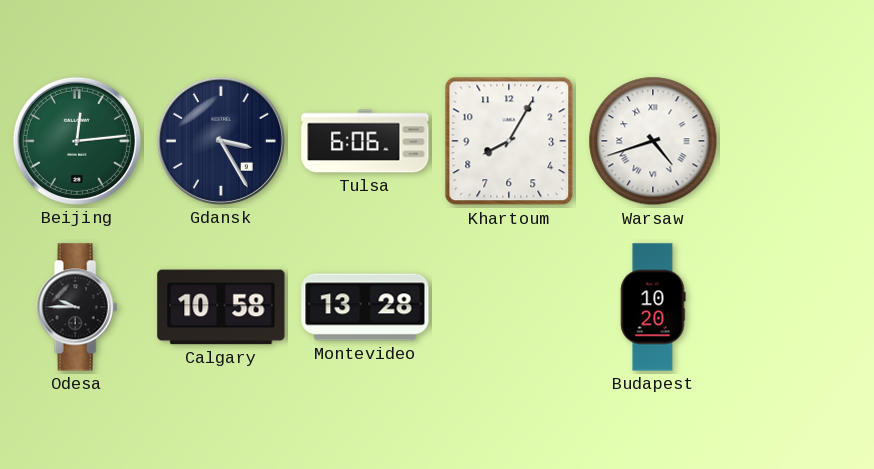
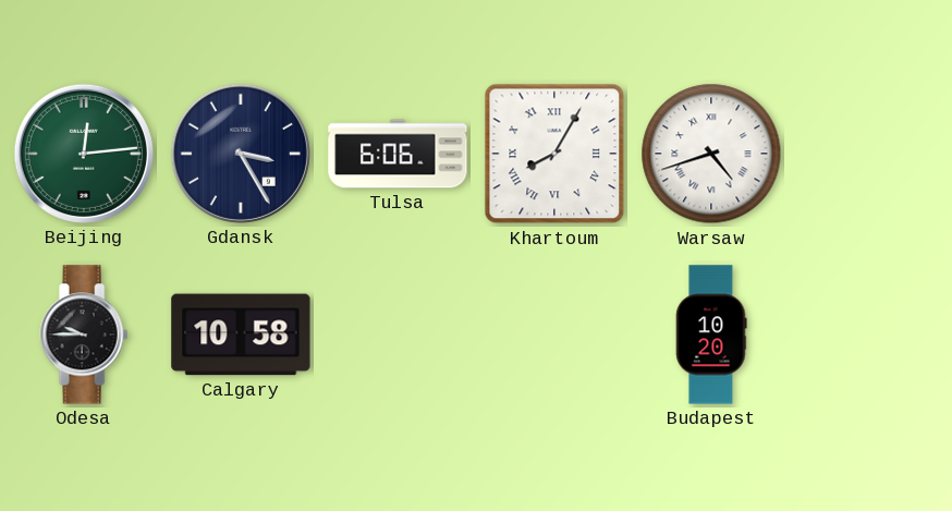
Khartoum numerals: Arabic -> Roman (554, 154)
Montevideo: 13:28 -> none (365, 307)
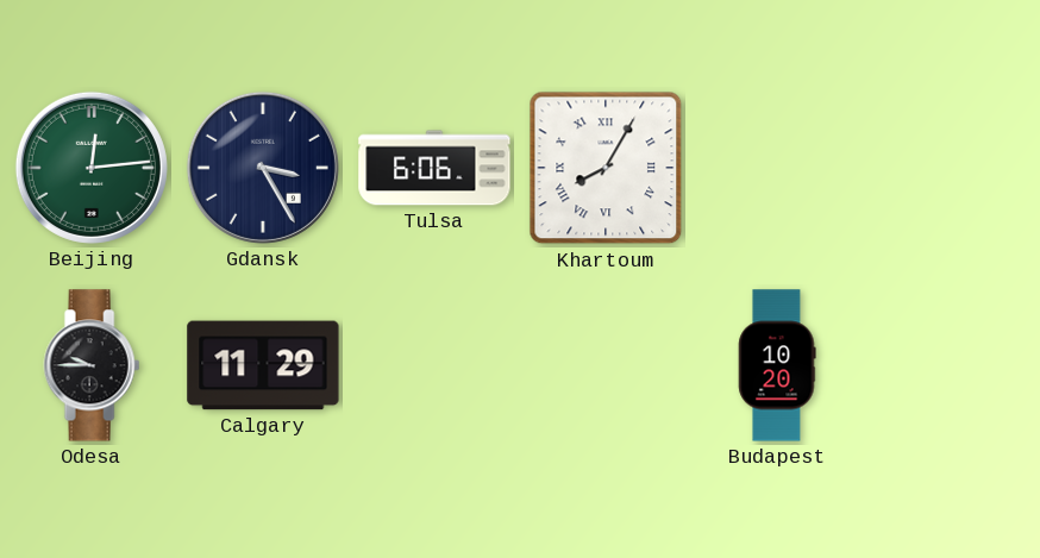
Warsaw: 4:42 -> none (711, 154)
Calgary: 10:58 -> 11:29 (263, 365)
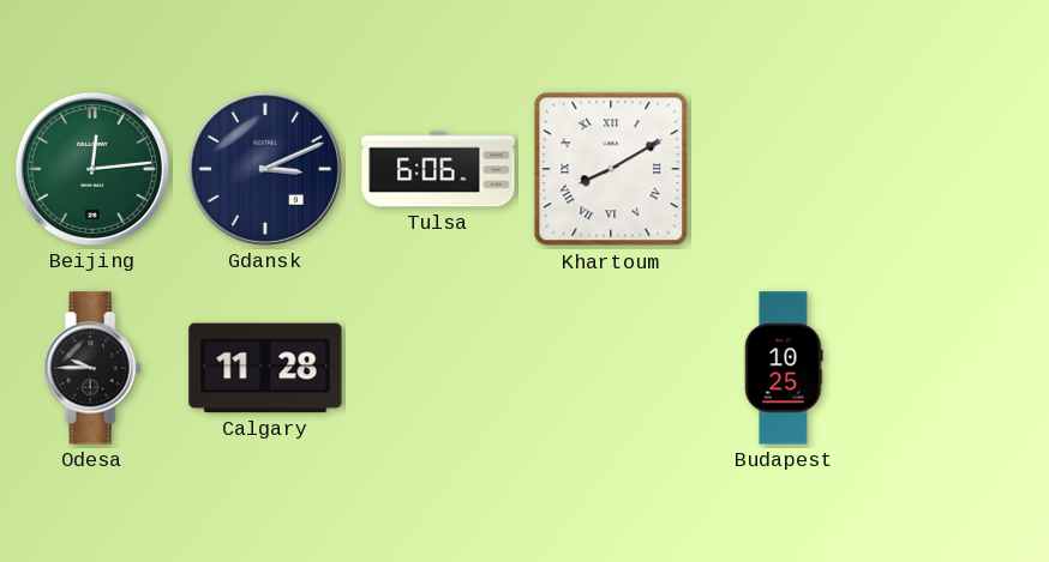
Gdansk: 3:25 -> 3:11 (265, 169)
Khartoum: 8:05 -> 8:10 (611, 169)
Calgary: 11:29 -> 11:28 (265, 368)
Budapest: 10:20 -> 10:25 (784, 368)
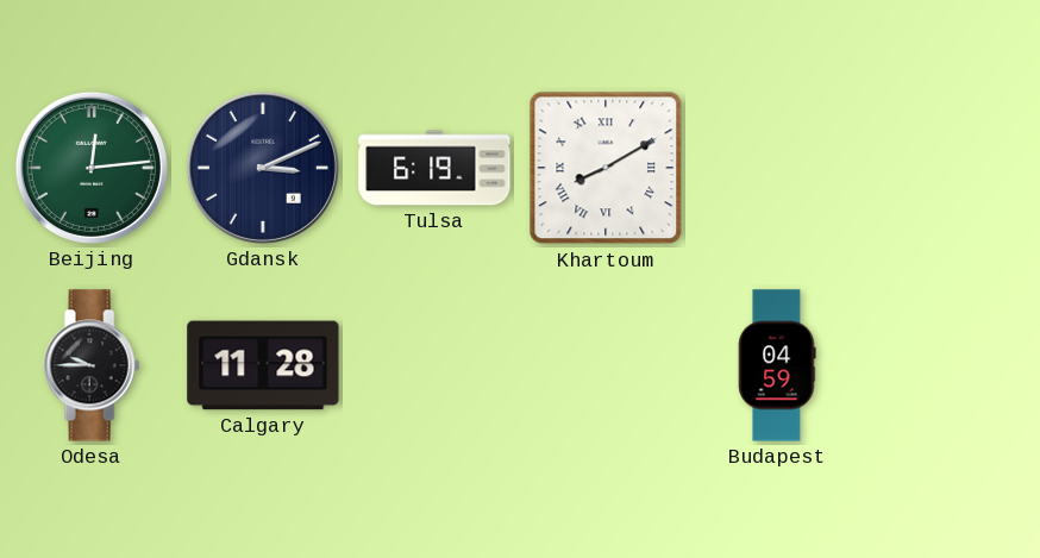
Tulsa: 6:06 -> 6:19 (434, 168)
Budapest: 10:25 -> 04:59 (777, 365)
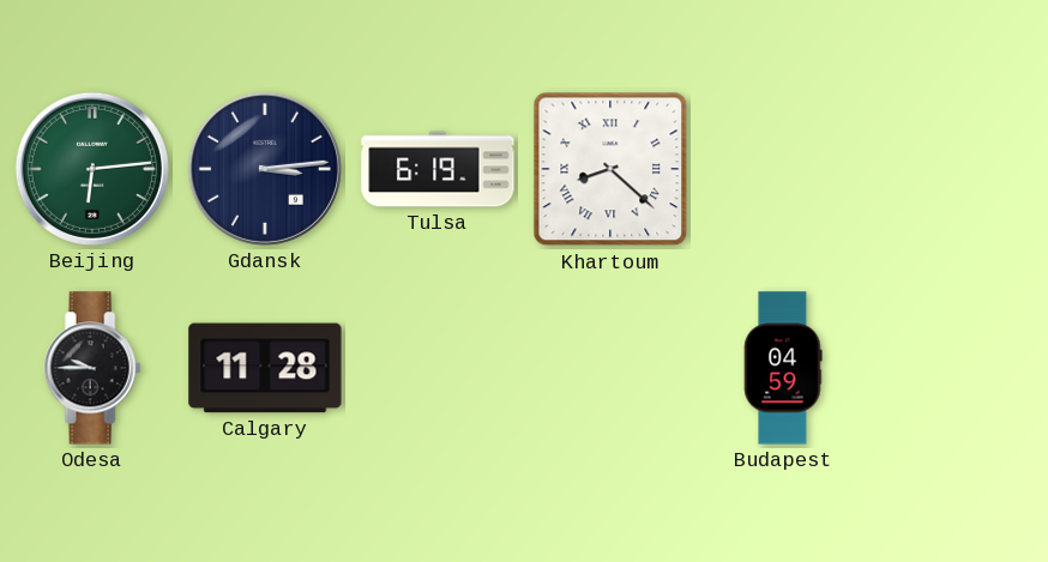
Beijing: 12:14 -> 6:14 (92, 169)
Gdansk: 3:11 -> 3:14 (265, 169)
Khartoum: 8:10 -> 8:22 (610, 169)
